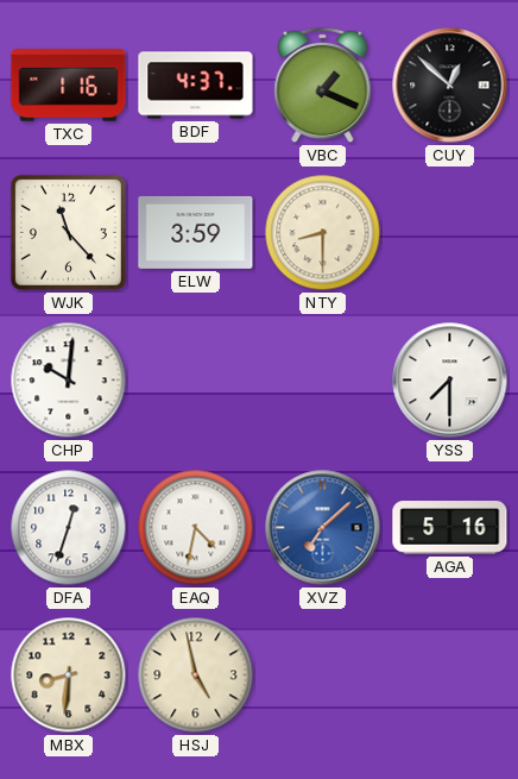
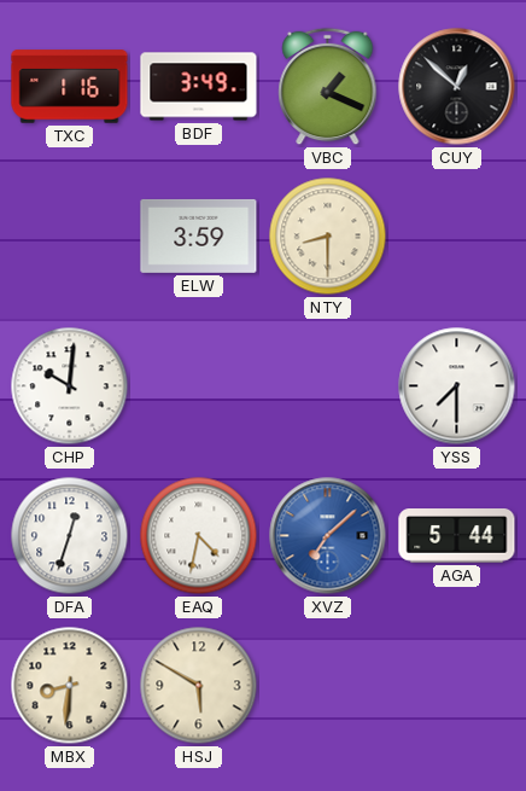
BDF: 4:37 -> 3:49 (199, 87)
WJK: 11:23 -> none (68, 232)
AGA: 5:16 -> 5:44 (457, 536)
HSJ: 4:58 -> 5:50 (199, 686)
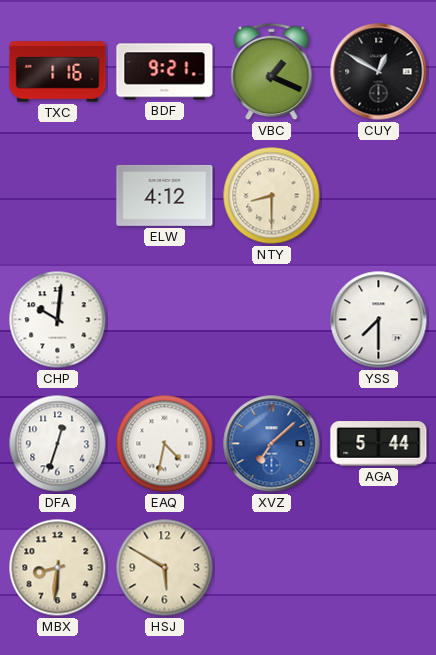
BDF: 3:49 -> 9:21 (165, 72)
CUY: 12:52 -> 12:50 (379, 72)
ELW: 3:59 -> 4:12 (165, 195)
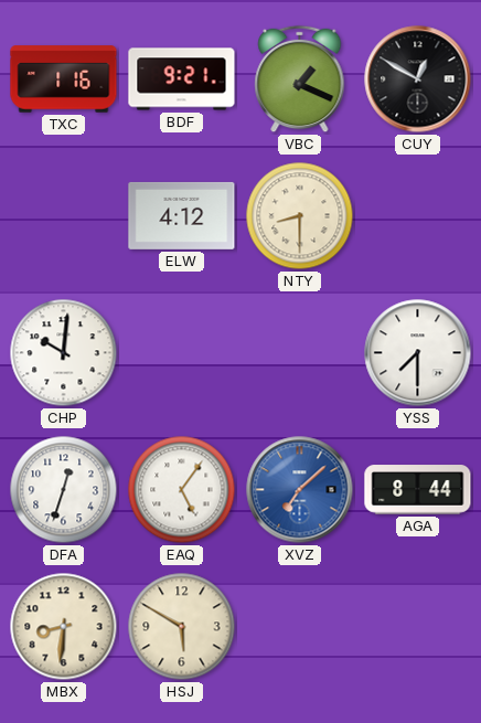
EAQ: 4:32 -> 5:06 (182, 490)
AGA: 5:44 -> 8:44 (418, 490)
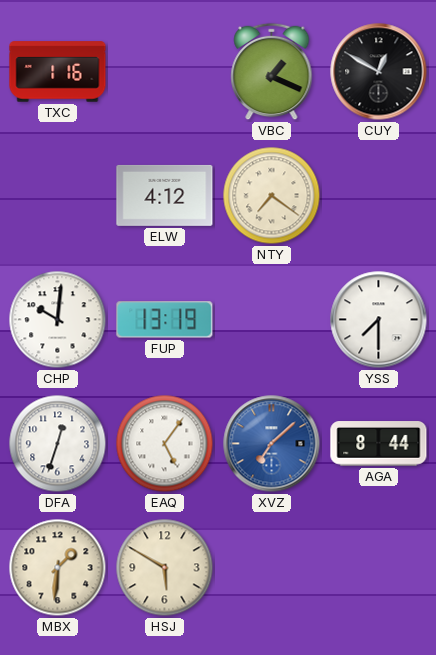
BDF: 9:21 -> none (182, 79)
NTY: 8:30 -> 7:21 (272, 196)
FUP: none -> 13:19 (165, 320)
MBX: 8:31 -> 1:31 (58, 568)
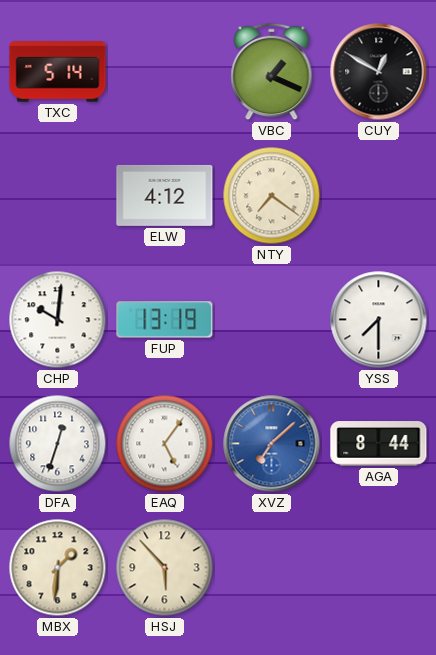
TXC: 1:16 -> 5:14 (58, 72)
HSJ: 5:50 -> 5:53 (165, 568)
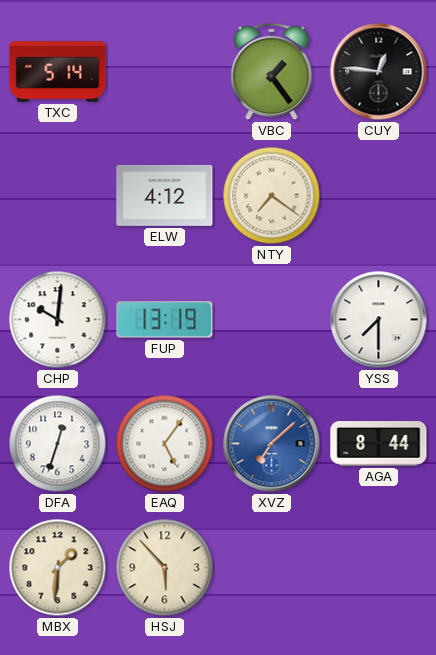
VBC: 1:19 -> 1:24 (272, 72)
CUY: 12:50 -> 12:46 (379, 72)
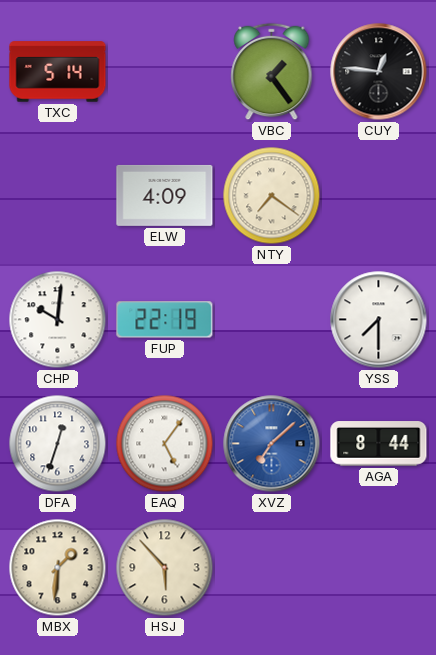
ELW: 4:12 -> 4:09 (165, 195)
FUP: 13:19 -> 22:19 (165, 320)
